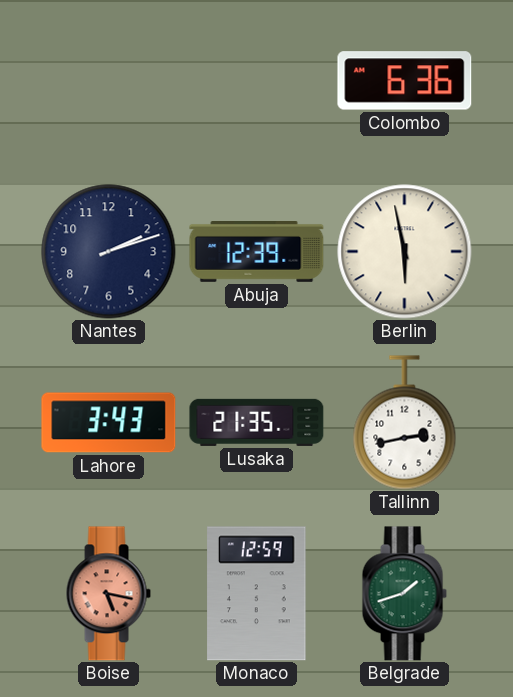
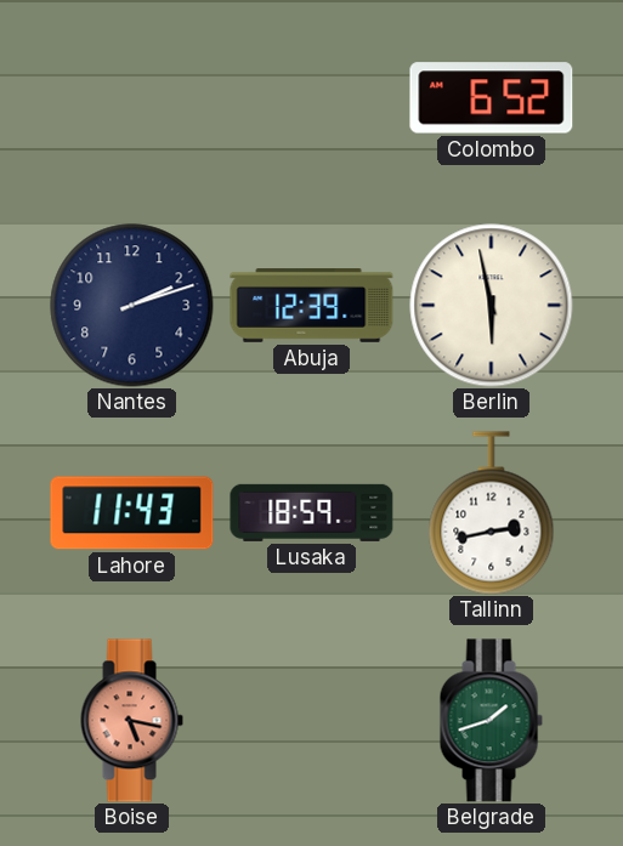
Colombo: 6:36 -> 6:52 (492, 98)
Lahore: 3:43 -> 11:43 (132, 513)
Lusaka: 21:35 -> 18:59 (312, 512)
Monaco: 12:59 -> none (257, 594)
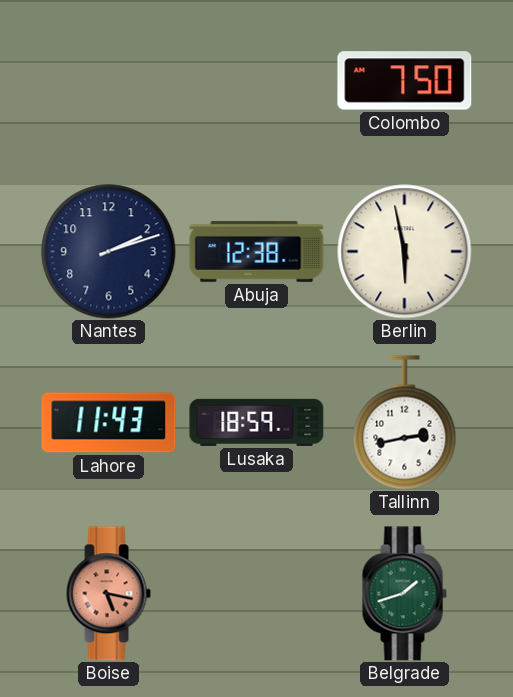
Colombo: 6:52 -> 7:50 (405, 81)
Abuja: 12:39 -> 12:38 (257, 252)
